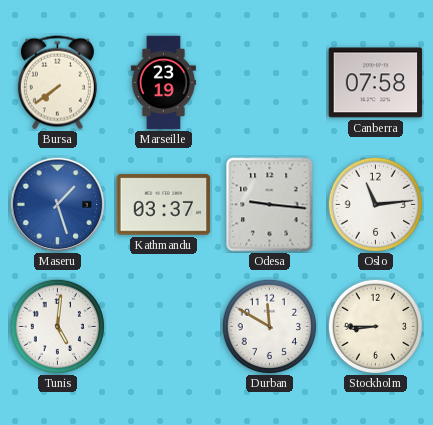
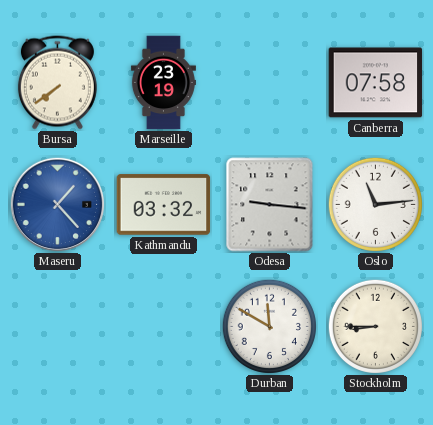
Maseru: 1:27 -> 1:23 (57, 204)
Kathmandu: 03:37 -> 03:32 (164, 205)
Tunis: 5:01 -> none (57, 326)
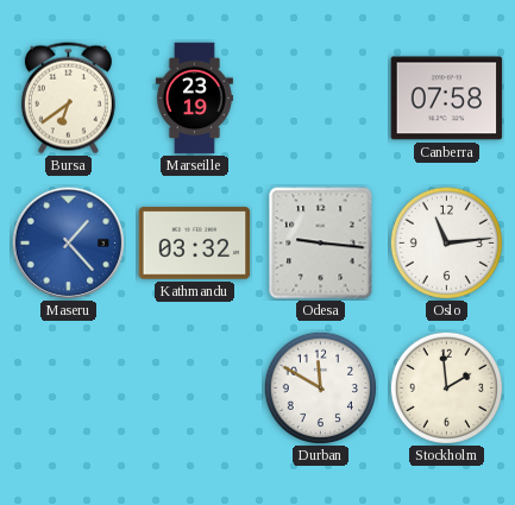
Bursa: 7:39 -> 6:39 (68, 99)
Stockholm: 8:45 -> 1:59 (446, 387)
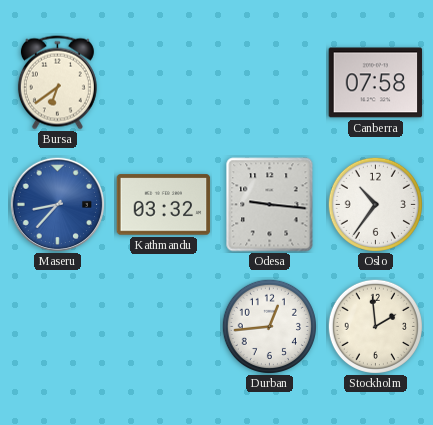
Marseille: 23:19 -> none (194, 99)
Maseru: 1:23 -> 8:37 (57, 204)
Oslo: 11:14 -> 10:36 (375, 204)
Durban: 11:50 -> 12:44 (269, 326)
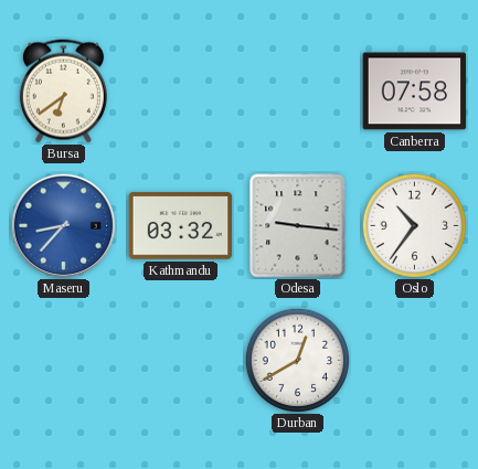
Durban: 12:44 -> 12:40 (297, 360)
Stockholm: 1:59 -> none (375, 326)
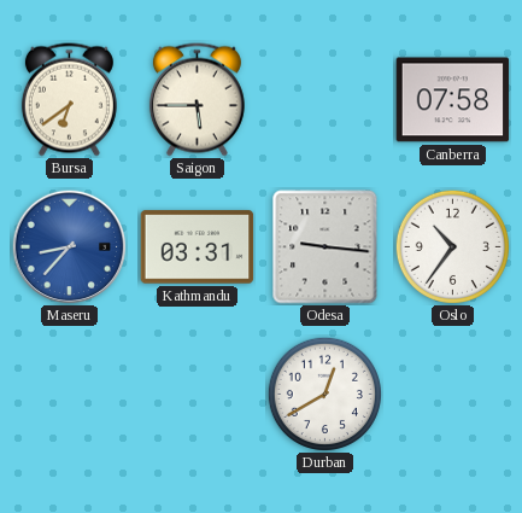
Saigon: none -> 5:45 (197, 100)
Kathmandu: 03:32 -> 03:31 (198, 247)
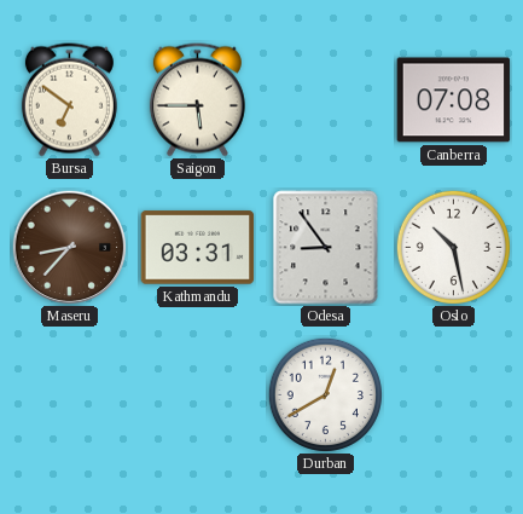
Bursa: 6:39 -> 6:51 (69, 100)
Canberra: 07:58 -> 07:08 (454, 100)
Maseru dial: blue -> brown (69, 247)
Odesa: 9:16 -> 8:54 (326, 248)
Oslo: 10:36 -> 10:28 (453, 247)
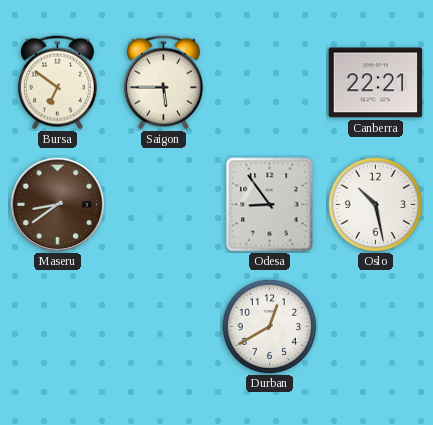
Canberra: 07:08 -> 22:21 (376, 83)
Maseru: 8:37 -> 8:39 (57, 204)
Kathmandu: 03:31 -> none (198, 248)
